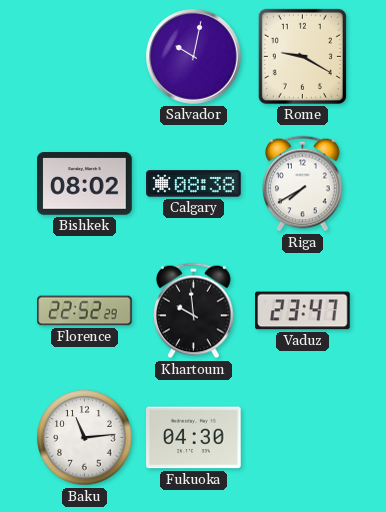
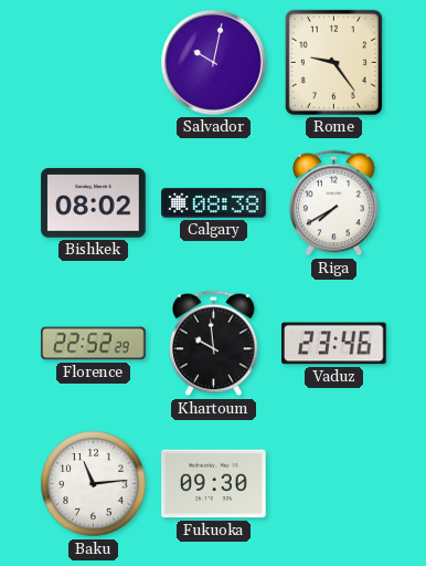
Rome: 9:20 -> 9:24 (333, 62)
Vaduz: 23:47 -> 23:46 (334, 344)
Fukuoka: 04:30 -> 09:30 (214, 484)
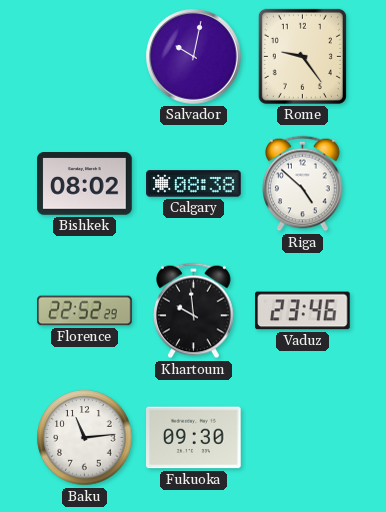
Riga: 7:40 -> 4:52 (303, 184)
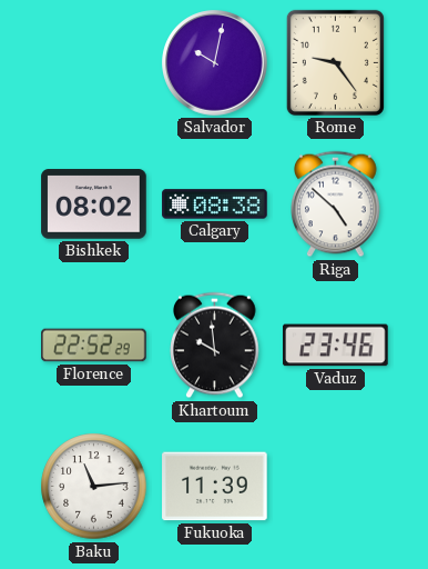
Fukuoka: 09:30 -> 11:39 (215, 487)
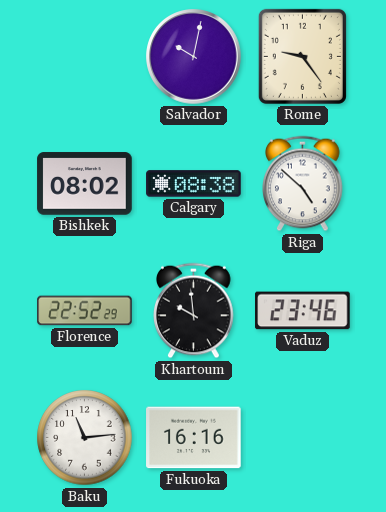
Fukuoka: 11:39 -> 16:16 (194, 438)
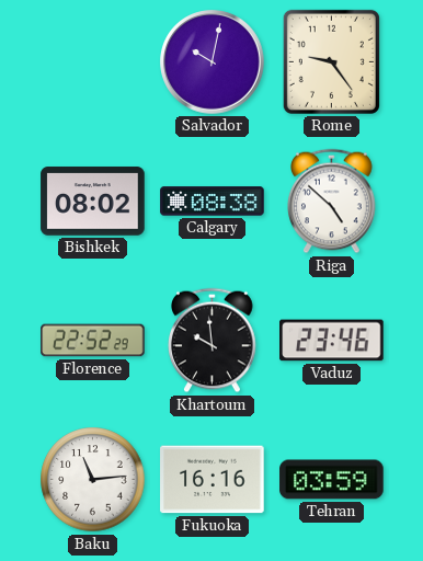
Tehran: none -> 03:59 (332, 480)
